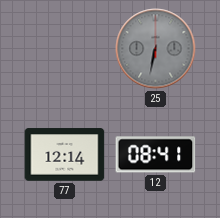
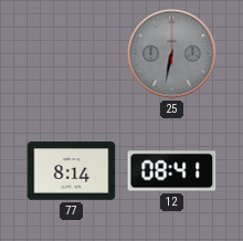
77: 12:14 -> 8:14 (72, 171)
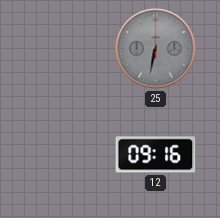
77: 8:14 -> none (72, 171)
12: 08:41 -> 09:16 (156, 155)
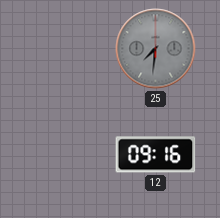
25: 6:32 -> 7:31 (156, 49)
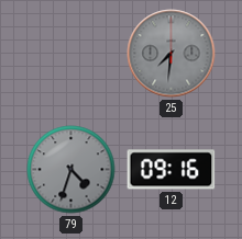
79: none -> 4:33 (71, 170)
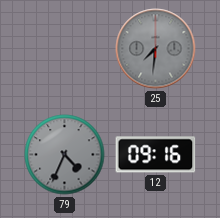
79: 4:33 -> 4:34 (65, 155)
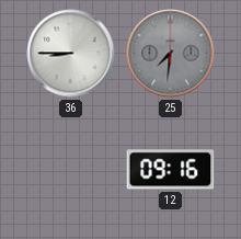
36: none -> 8:45 (71, 54)
79: 4:34 -> none (65, 155)
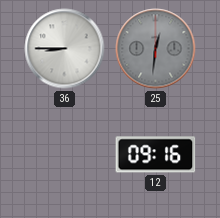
25: 7:31 -> 12:31 (156, 49)
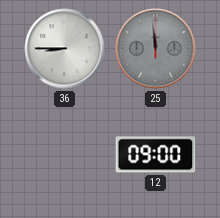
25: 12:31 -> 11:59 (156, 49)
12: 09:16 -> 09:00 (156, 155)
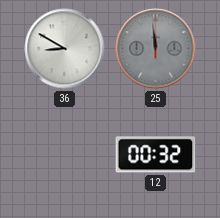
36: 8:45 -> 8:50 (65, 49)
12: 09:00 -> 00:32 (156, 155)
